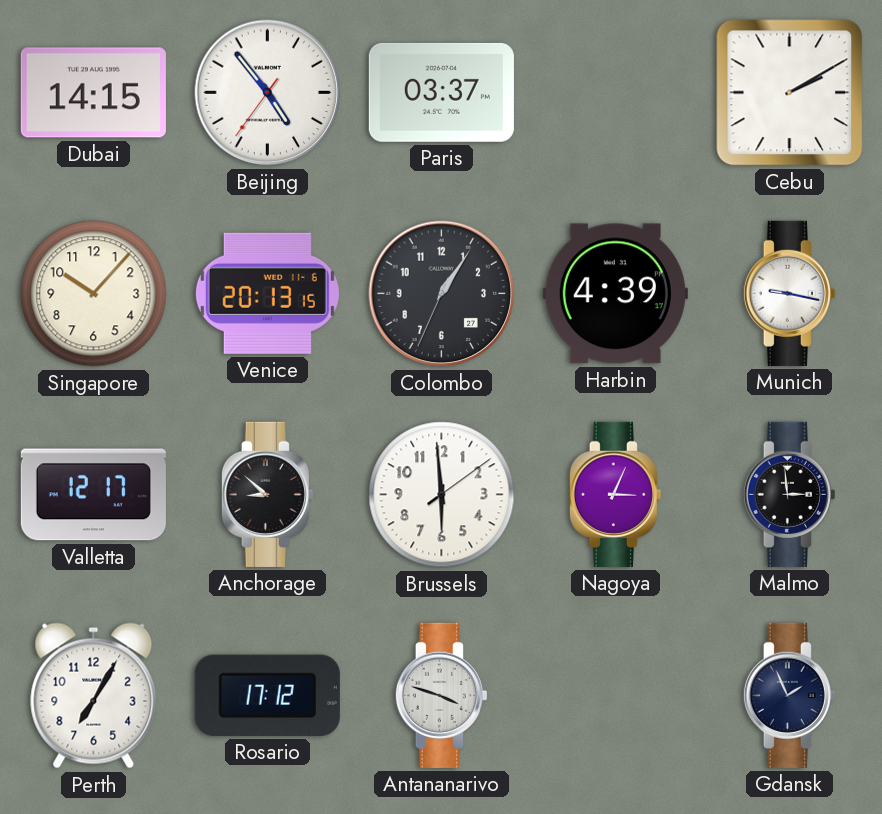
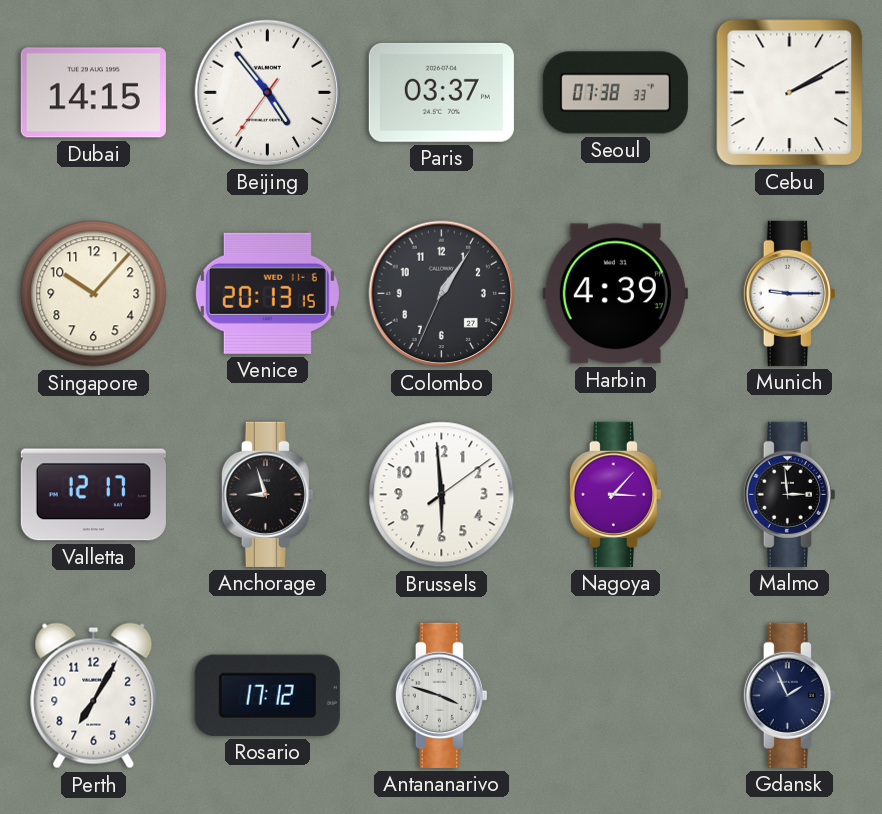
Seoul: none -> 07:38 (615, 93)
Munich: 9:17 -> 9:15 (789, 293)
Anchorage: 8:52 -> 8:57 (267, 494)
Nagoya: 3:04 -> 3:07 (615, 494)
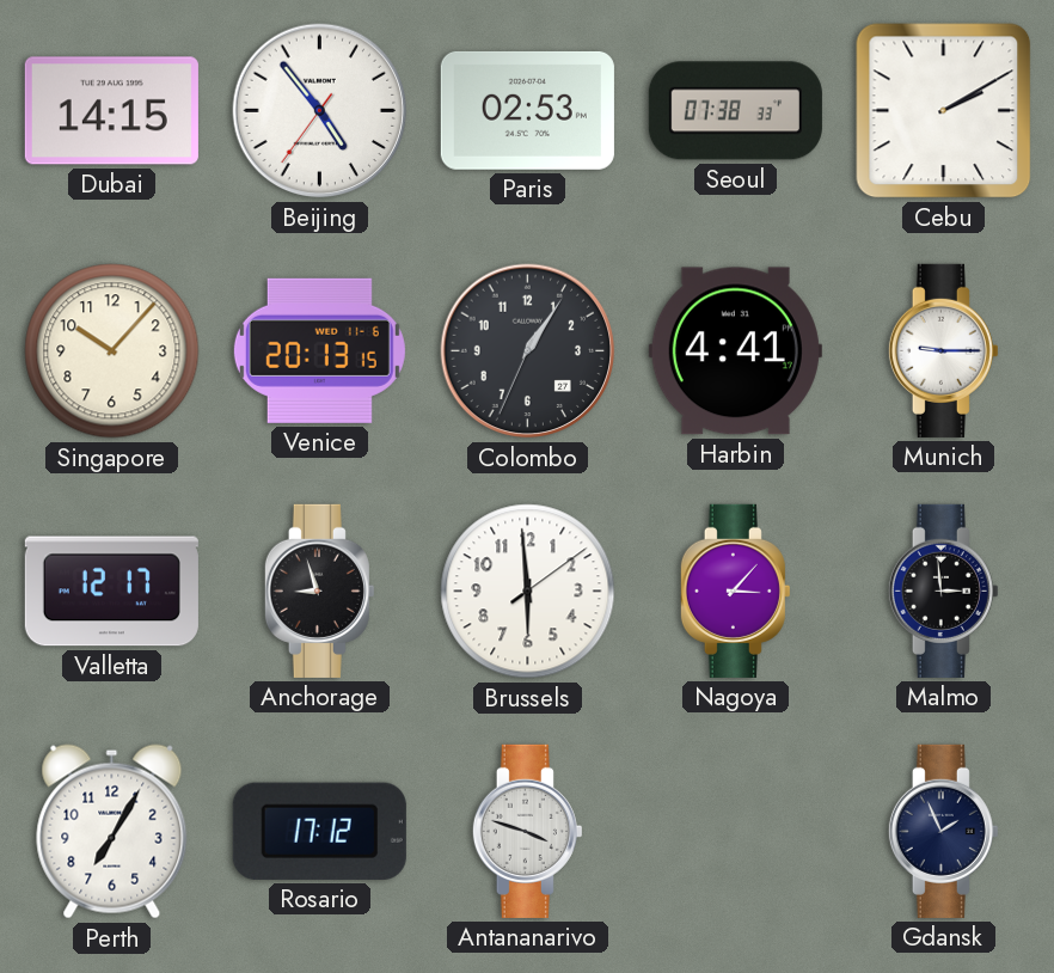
Paris: 03:37 -> 02:53 (527, 110)
Harbin: 4:39 -> 4:41 (735, 351)
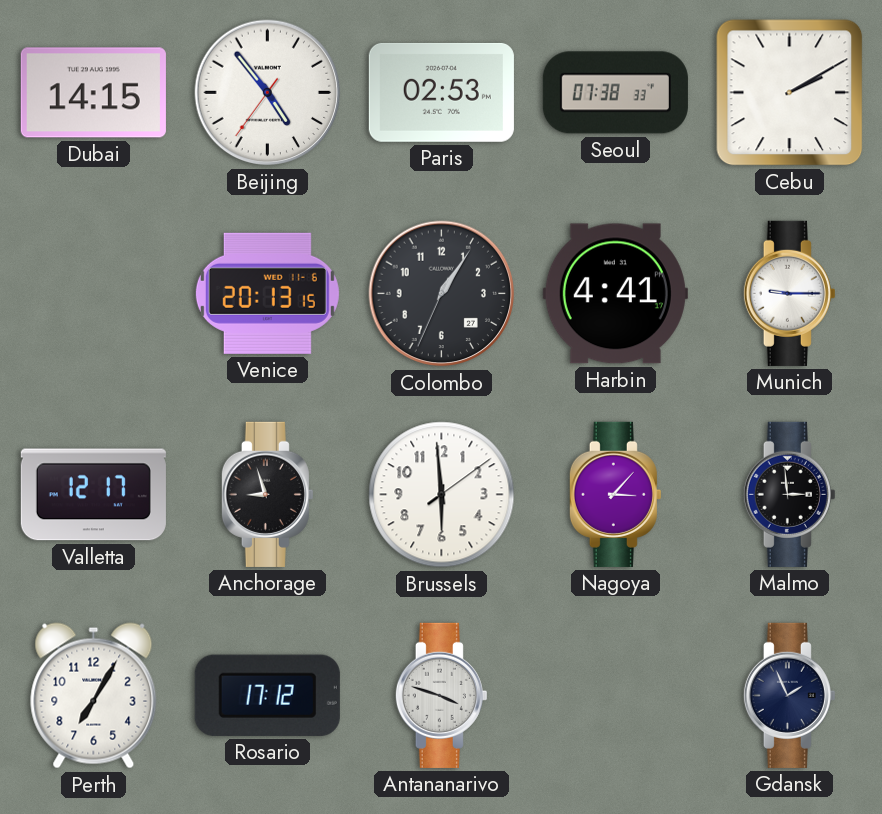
Singapore: 10:07 -> none (112, 351)
